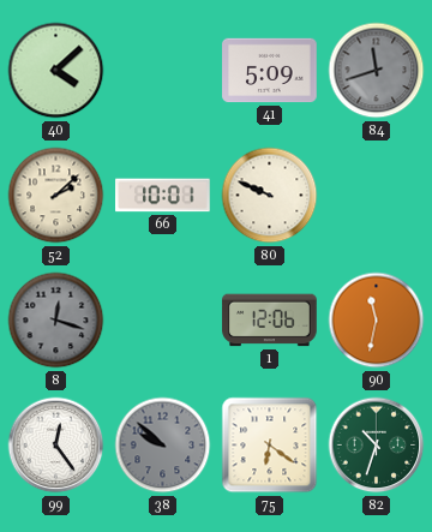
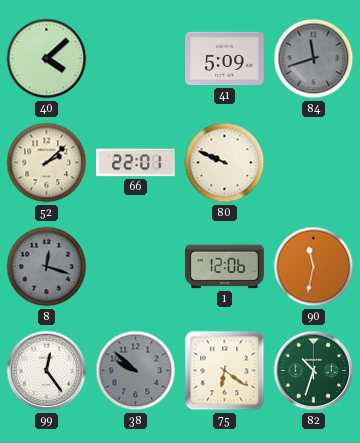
66: 10:01 -> 22:01 (136, 163)
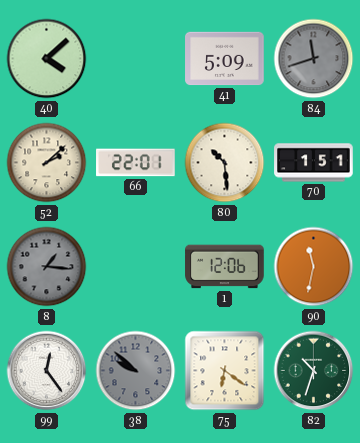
80: 9:49 -> 10:29 (225, 163)
70: none -> 1:51 (314, 163)
8: 12:18 -> 1:16 (47, 267)
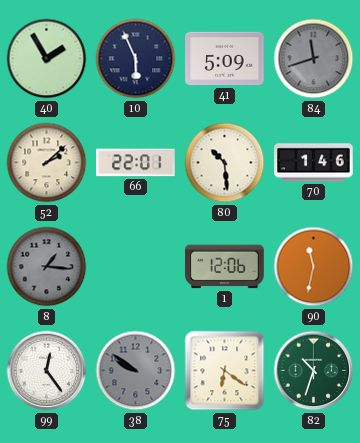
40: 4:08 -> 1:55 (47, 59)
10: none -> 5:56 (136, 59)
70: 1:51 -> 1:46 (314, 163)
38: 9:52 -> 9:51 (136, 371)
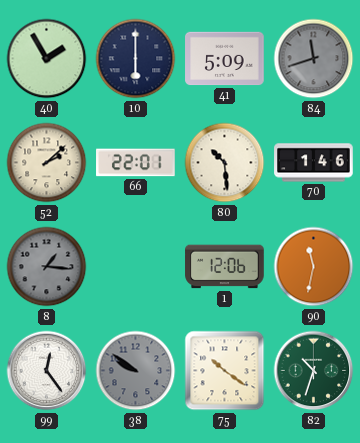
10: 5:56 -> 6:00 (136, 59)
75: 6:21 -> 10:21 (225, 371)
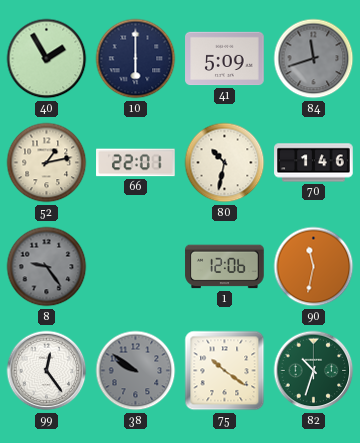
52: 2:08 -> 1:13 (47, 163)
80: 10:29 -> 10:32 (225, 163)
8: 1:16 -> 9:24 (47, 267)
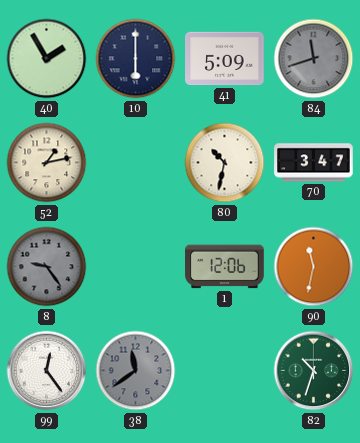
66: 22:01 -> none (136, 163)
70: 1:46 -> 3:47 (314, 163)
38: 9:51 -> 11:39 (136, 371)
75: 10:21 -> none (225, 371)
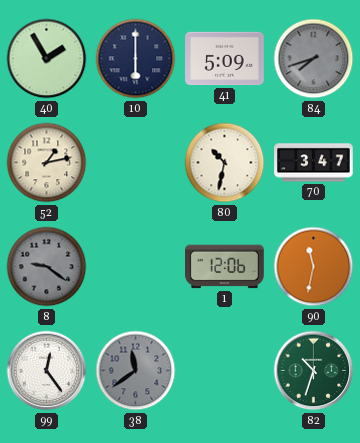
84: 11:42 -> 7:42 (314, 59)
8: 9:24 -> 9:21 (47, 267)
